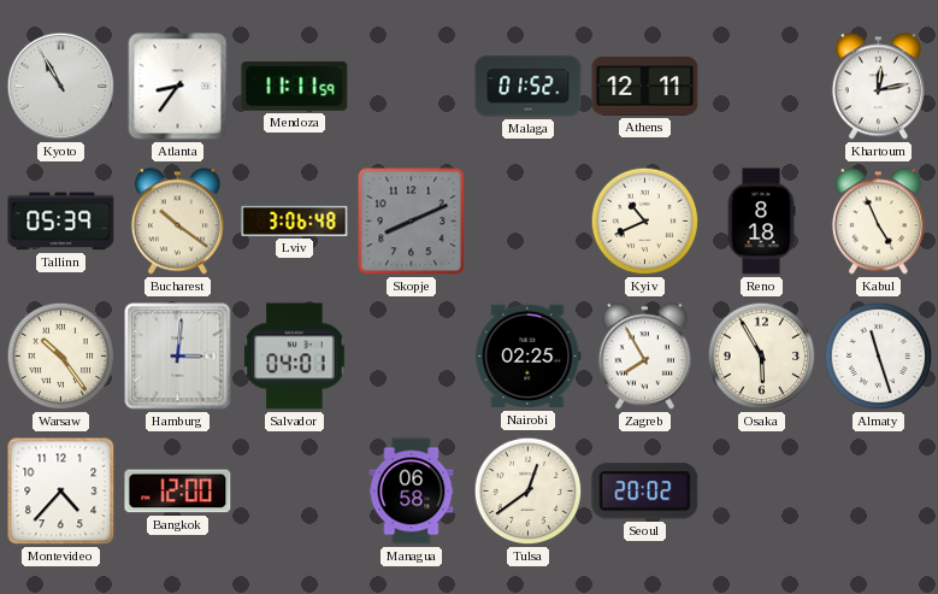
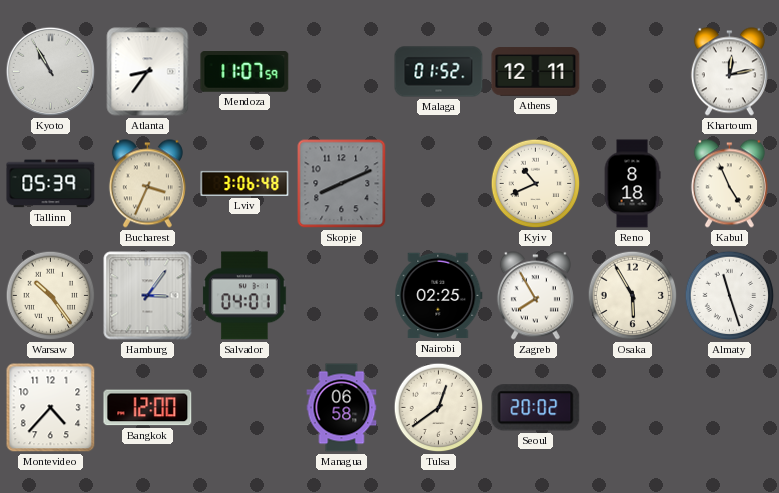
Mendoza: 11:11 -> 11:07 (245, 72)
Bucharest: 10:21 -> 3:34 (147, 184)
Hamburg: 3:01 -> 3:06 (148, 296)
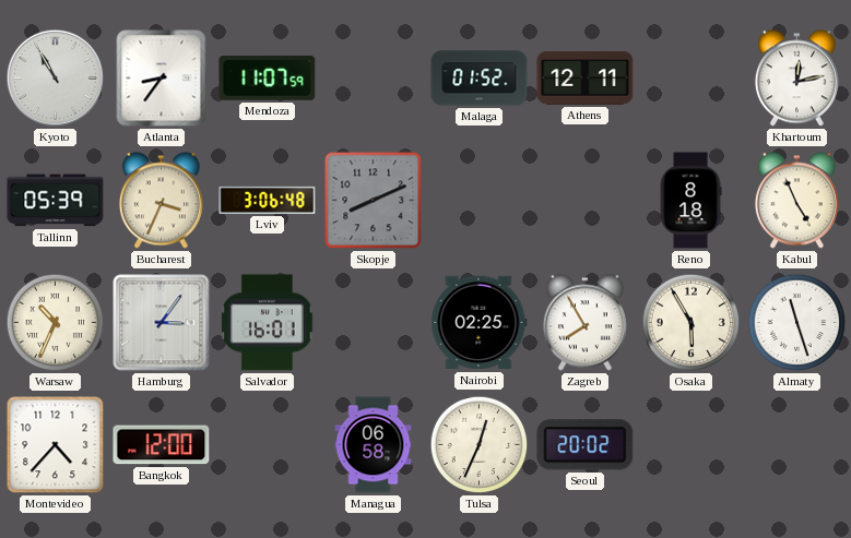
Kyiv: 10:41 -> none (536, 184)
Warsaw: 10:24 -> 10:34 (56, 323)
Salvador: 04:01 -> 16:01 (268, 323)
Tulsa: 12:39 -> 12:34 (480, 445)
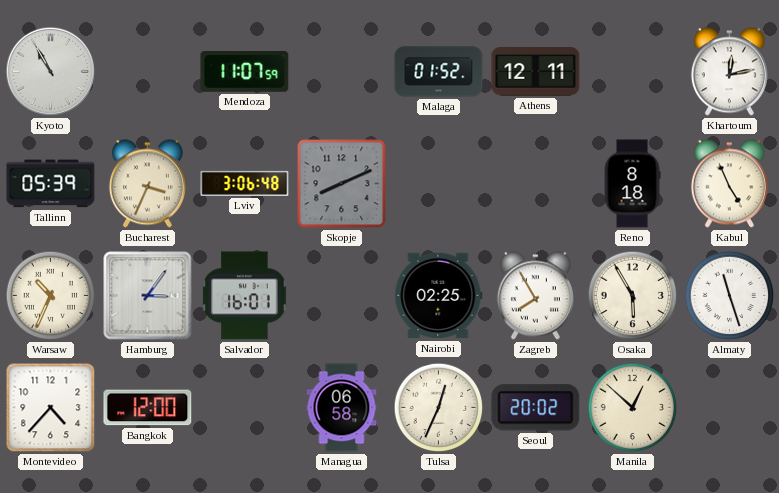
Atlanta: 8:36 -> none (162, 79)
Manila: none -> 12:52 (633, 408)
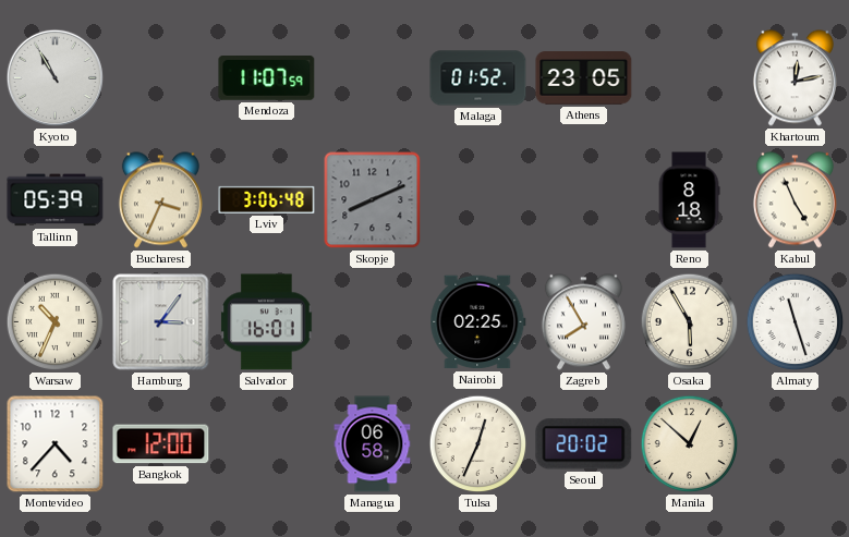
Athens: 12:11 -> 23:05 (584, 78)
